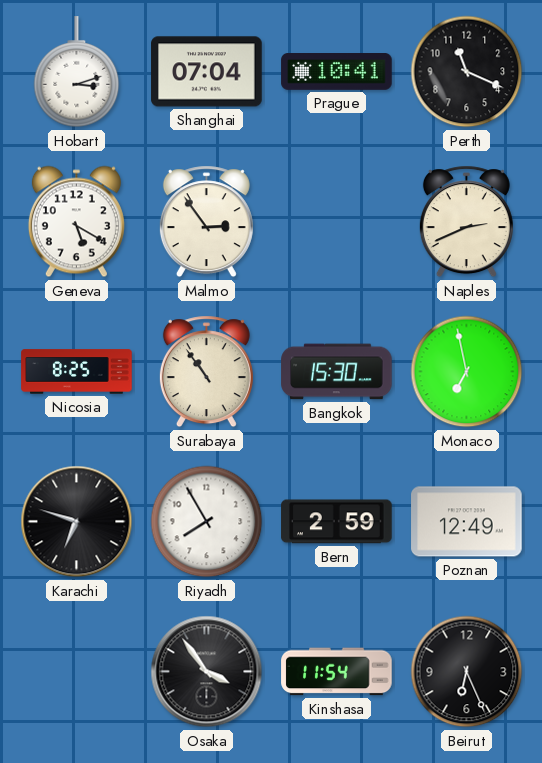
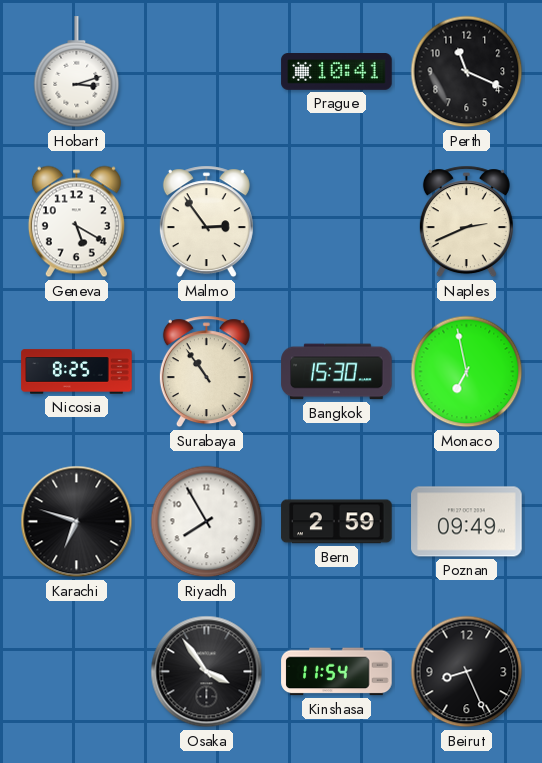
Shanghai: 07:04 -> none (207, 72)
Poznan: 12:49 -> 09:49 (467, 522)
Beirut: 6:26 -> 8:26 (467, 672)
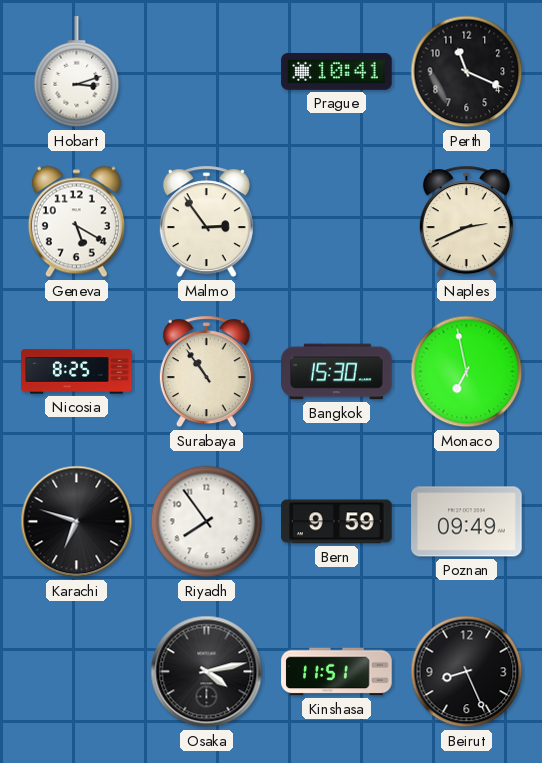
Riyadh: 7:55 -> 7:54 (207, 522)
Bern: 2:59 -> 9:59 (337, 522)
Osaka: 3:54 -> 4:13 (207, 672)
Kinshasa: 11:54 -> 11:51 (337, 672)
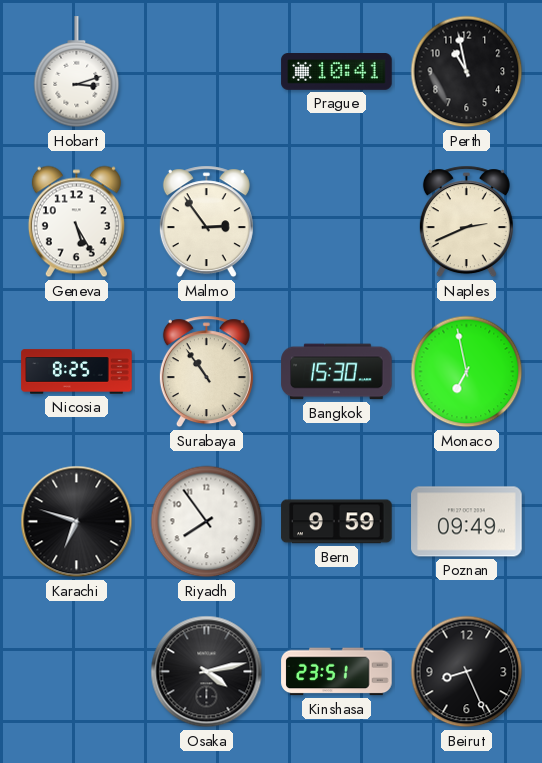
Perth: 11:19 -> 10:58 (467, 72)
Geneva: 5:20 -> 5:25 (76, 222)
Kinshasa: 11:51 -> 23:51 (337, 672)
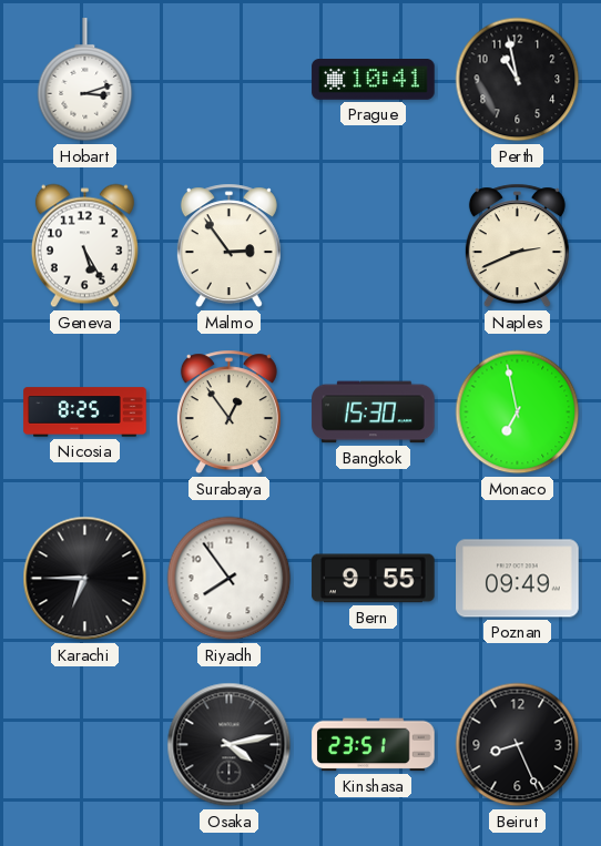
Surabaya: 10:54 -> 12:54 (228, 412)
Karachi: 6:48 -> 6:45 (85, 579)
Bern: 9:59 -> 9:55 (374, 579)
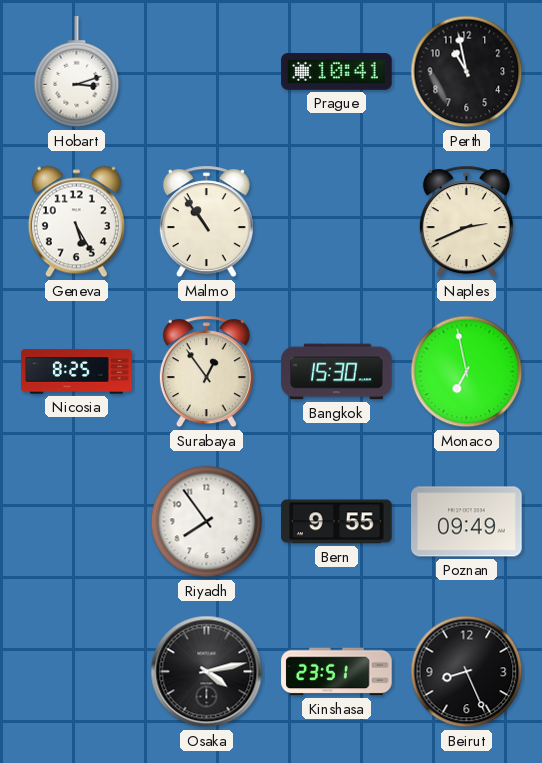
Malmo: 2:54 -> 10:54 (206, 222)
Karachi: 6:45 -> none (85, 579)
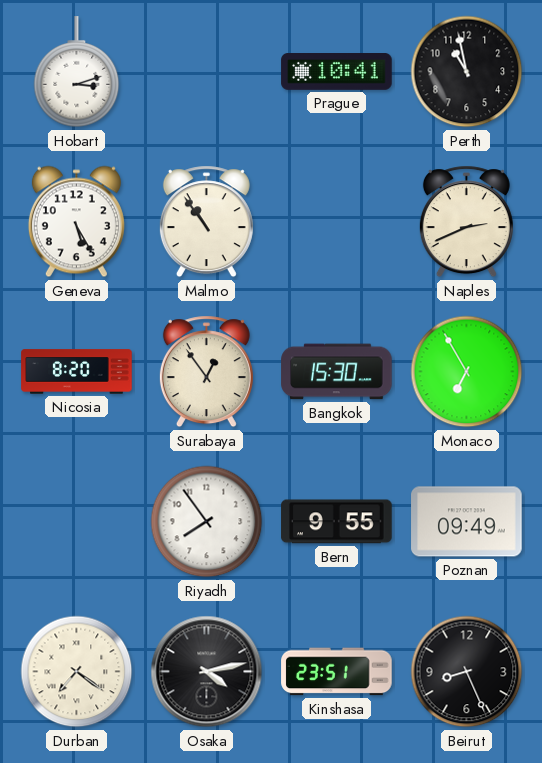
Nicosia: 8:25 -> 8:20 (77, 372)
Monaco: 6:58 -> 6:55 (467, 372)
Durban: none -> 7:21 (77, 672)
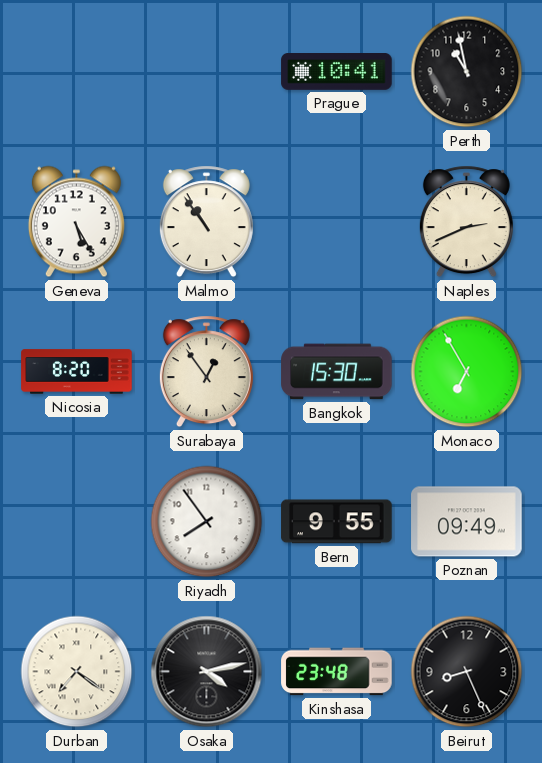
Hobart: 3:12 -> none (77, 72)
Kinshasa: 23:51 -> 23:48 (337, 672)
